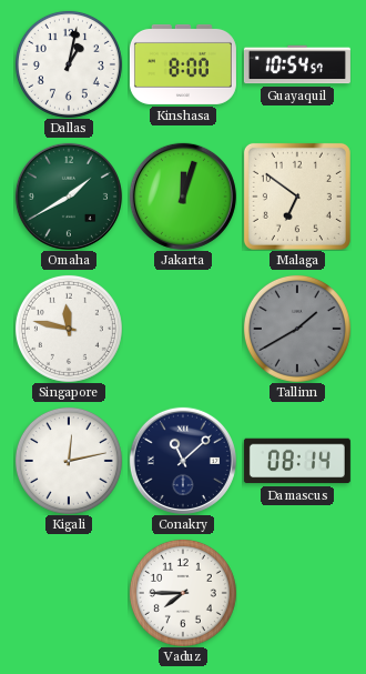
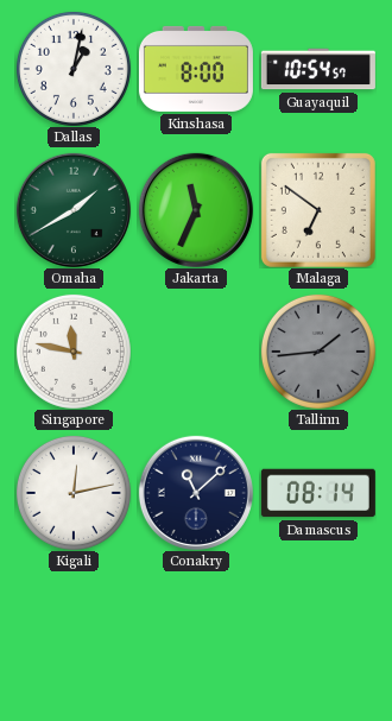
Jakarta: 12:03 -> 11:34 (196, 210)
Tallinn: 1:40 -> 1:44 (318, 352)
Vaduz: 7:45 -> none (183, 593)
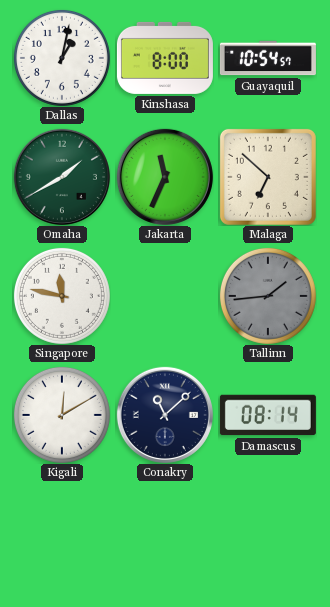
Malaga: 6:51 -> 6:52 (268, 177)
Kigali: 12:13 -> 12:10 (62, 415)
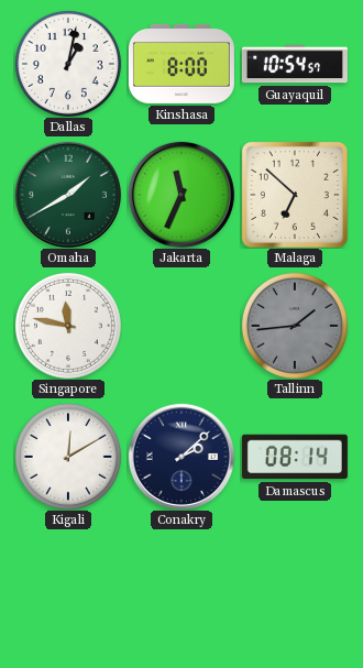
Conakry: 11:08 -> 2:08 (182, 457)
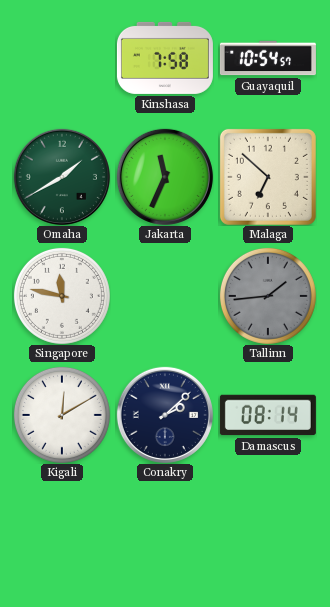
Dallas: 1:02 -> none (68, 64)
Kinshasa: 8:00 -> 7:58 (165, 58)
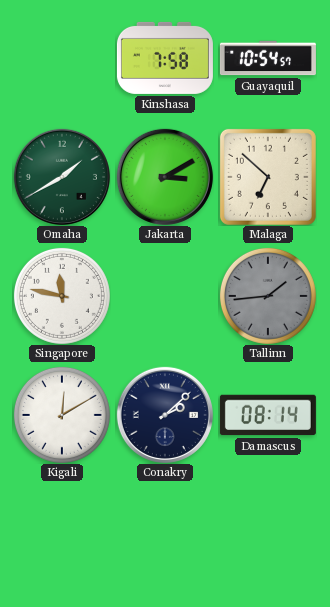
Jakarta: 11:34 -> 3:10 (165, 177)
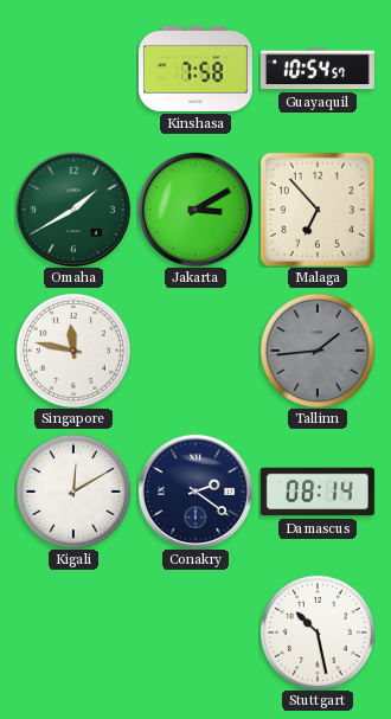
Malaga: 6:52 -> 6:53 (318, 210)
Conakry: 2:08 -> 2:21 (195, 492)
Stuttgart: none -> 10:28 (318, 633)
